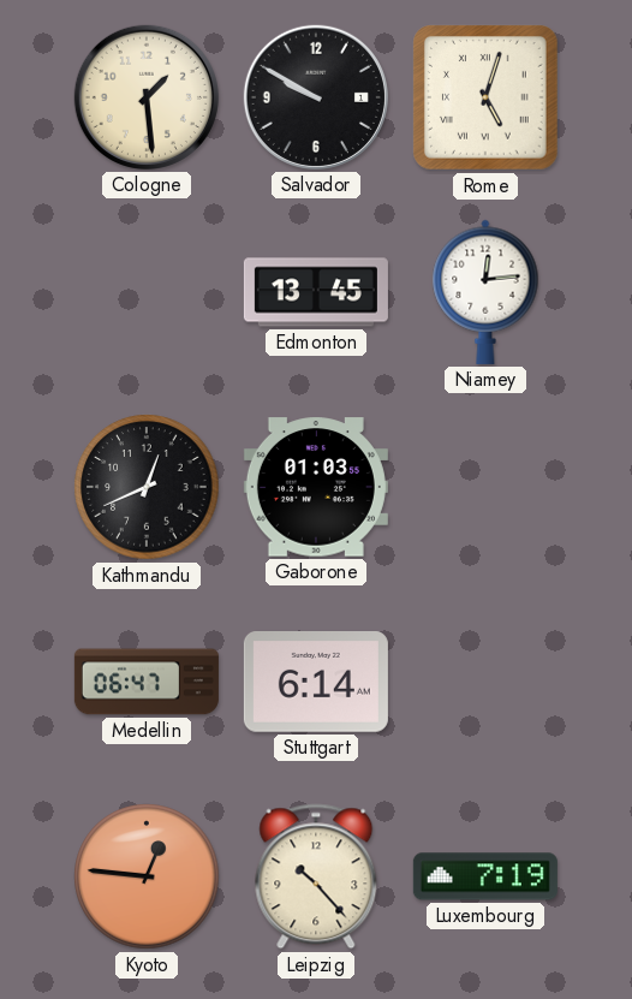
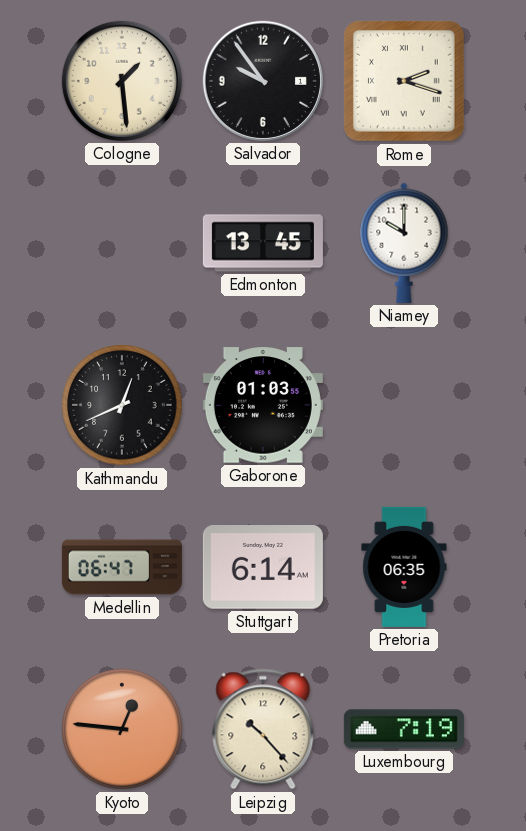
Salvador: 9:50 -> 9:54 (263, 81)
Rome: 5:03 -> 2:18 (405, 82)
Niamey: 12:14 -> 10:00 (404, 243)
Pretoria: none -> 06:35 (404, 567)
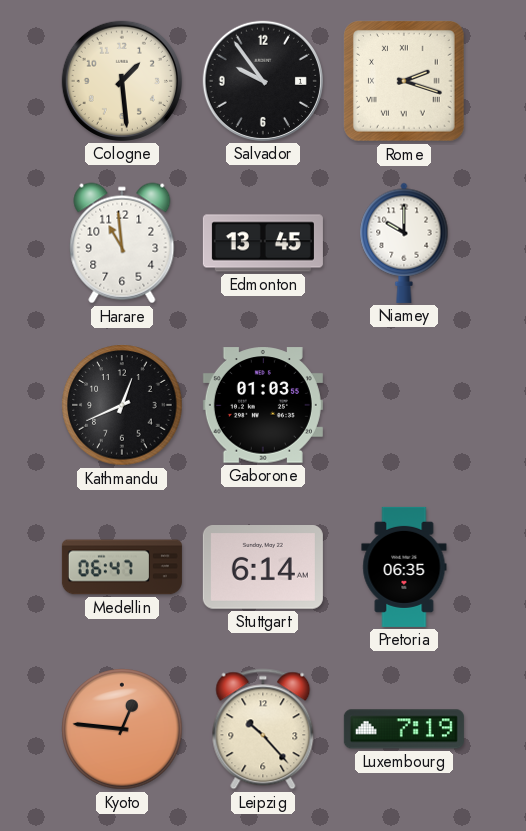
Harare: none -> 10:59 (122, 243)
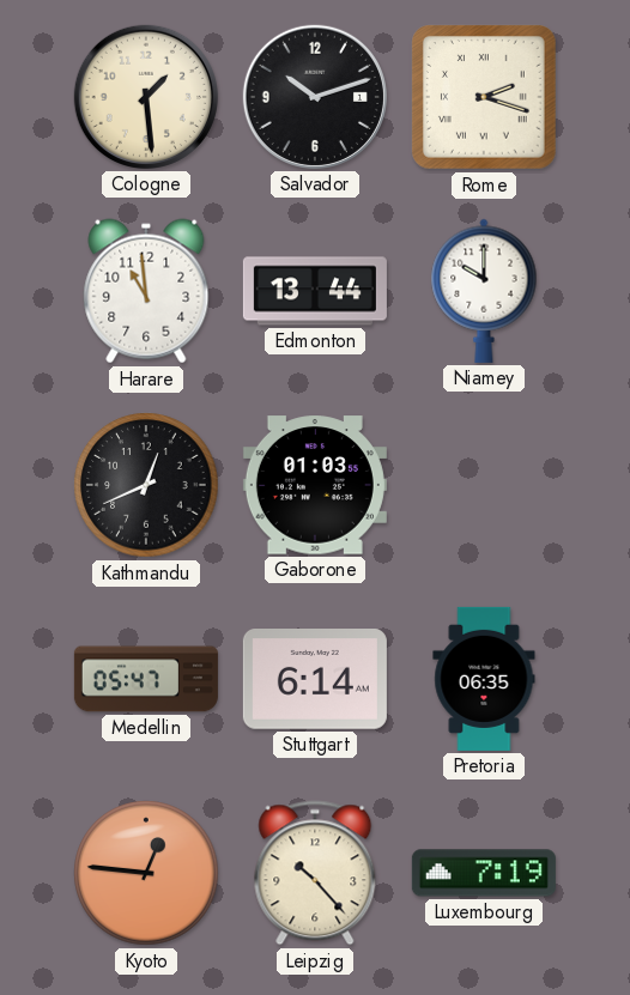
Salvador: 9:54 -> 10:12 (315, 97)
Edmonton: 13:45 -> 13:44 (315, 291)
Medellin: 06:47 -> 05:47 (146, 679)
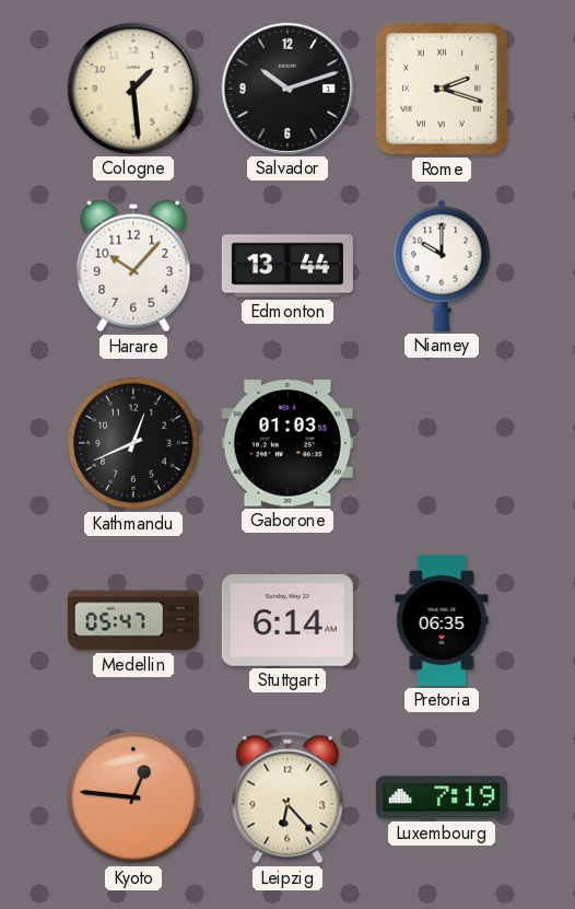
Harare: 10:59 -> 10:07 (133, 266)
Leipzig: 10:23 -> 6:23 (287, 797)
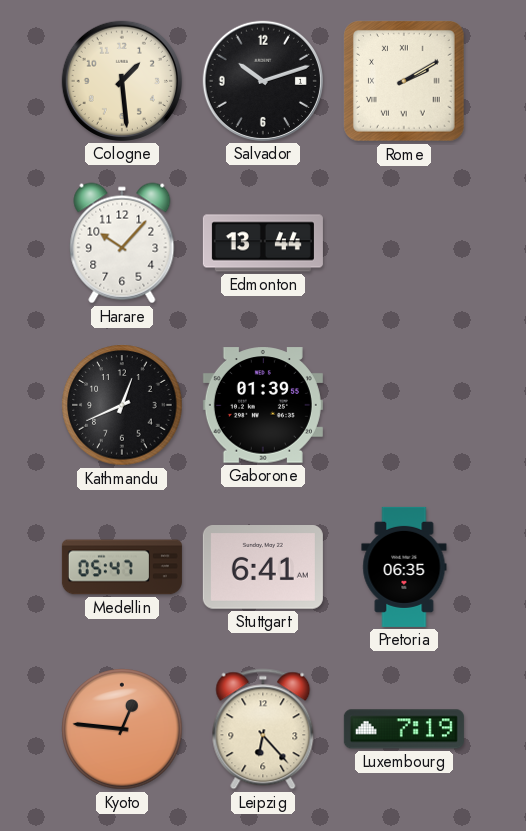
Rome: 2:18 -> 2:10 (405, 82)
Niamey: 10:00 -> none (442, 266)
Gaborone: 01:03 -> 01:39 (263, 405)
Stuttgart: 6:14 -> 6:41 (263, 567)
